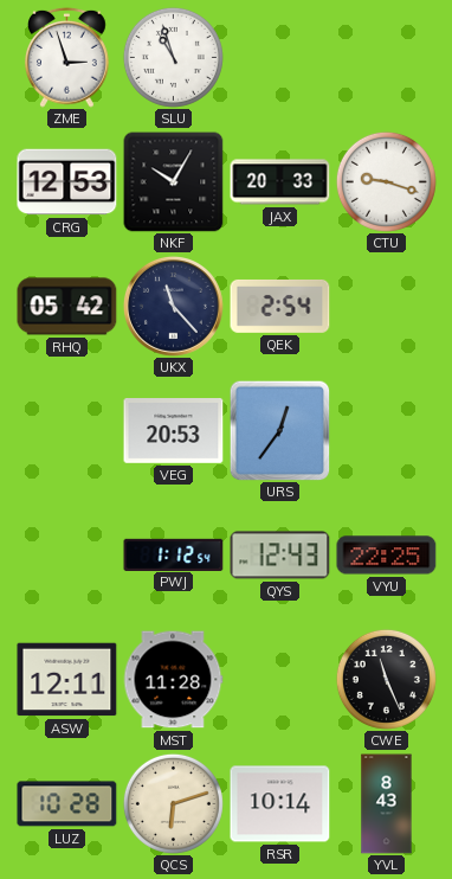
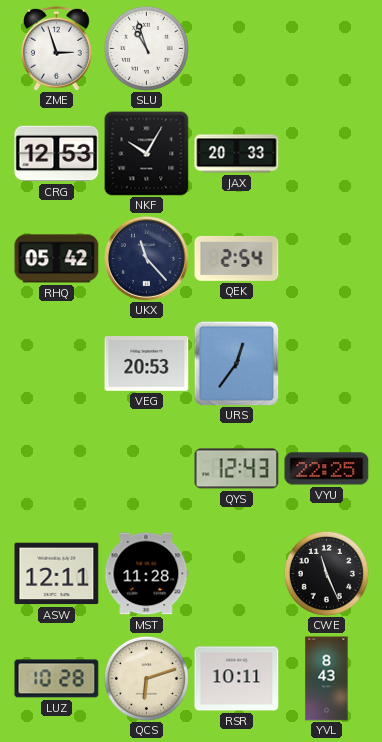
CTU: 9:18 -> none (386, 181)
PWJ: 1:12 -> none (174, 554)
RSR: 10:14 -> 10:11 (237, 679)
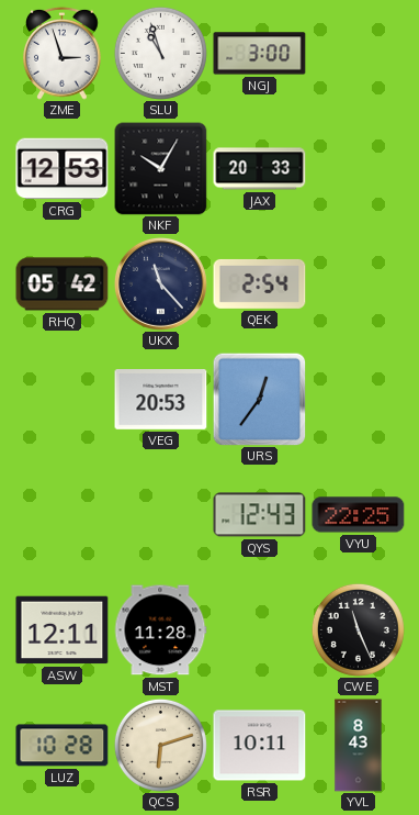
NGJ: none -> 3:00 (260, 54)
